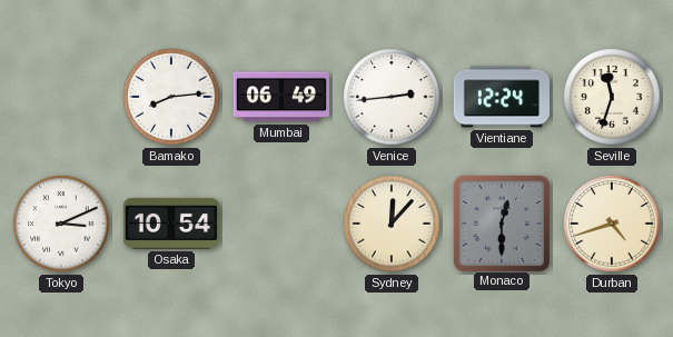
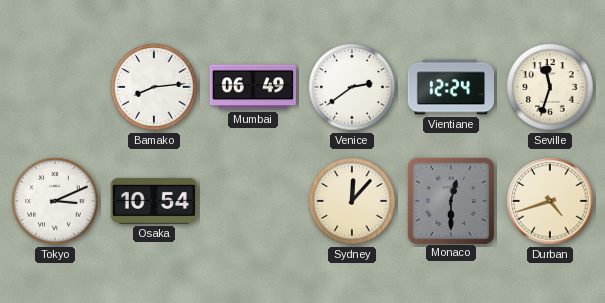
Venice: 2:44 -> 2:39 (352, 87)
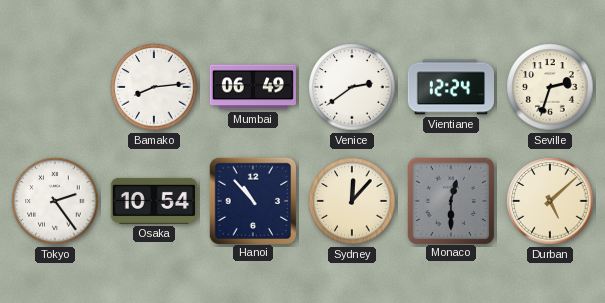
Seville: 11:33 -> 2:33 (550, 87)
Tokyo: 3:11 -> 2:24 (55, 201)
Hanoi: none -> 10:53 (252, 200)
Durban: 4:42 -> 5:08 (550, 201)
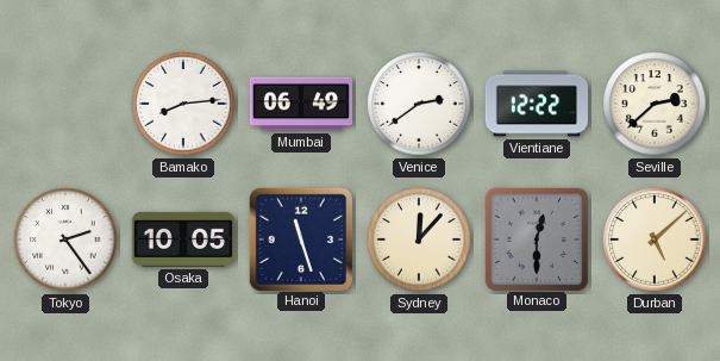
Vientiane: 12:24 -> 12:22 (536, 104)
Seville: 2:33 -> 2:38 (655, 104)
Osaka: 10:54 -> 10:05 (182, 239)
Hanoi: 10:53 -> 11:27 (300, 238)
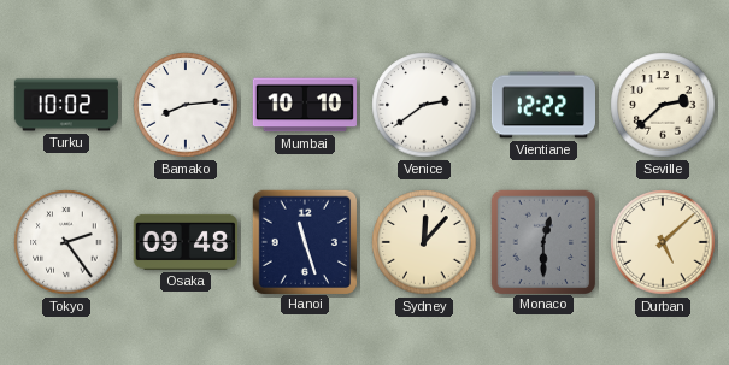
Turku: none -> 10:02 (65, 105)
Mumbai: 06:49 -> 10:10 (305, 105)
Osaka: 10:05 -> 09:48 (184, 242)
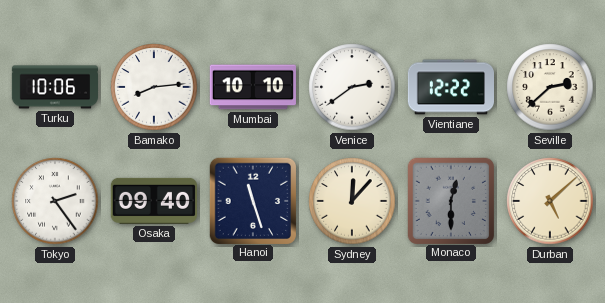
Turku: 10:02 -> 10:06 (54, 87)
Osaka: 09:48 -> 09:40 (153, 201)
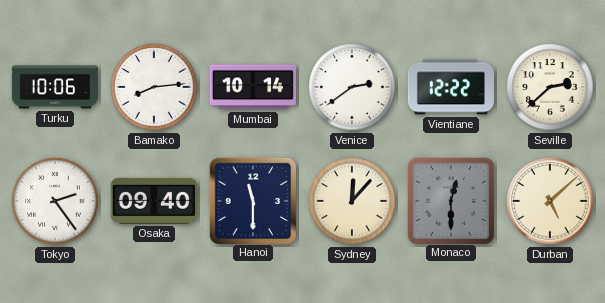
Mumbai: 10:10 -> 10:14 (253, 87)
Hanoi: 11:27 -> 11:30 (252, 200)
